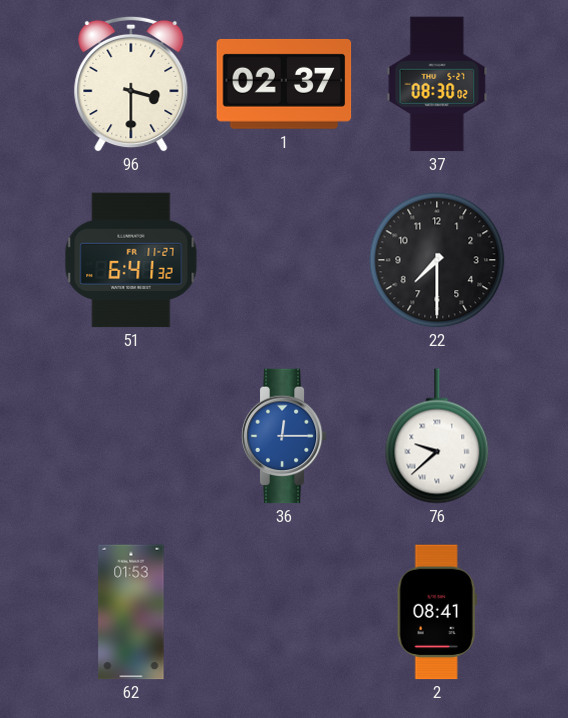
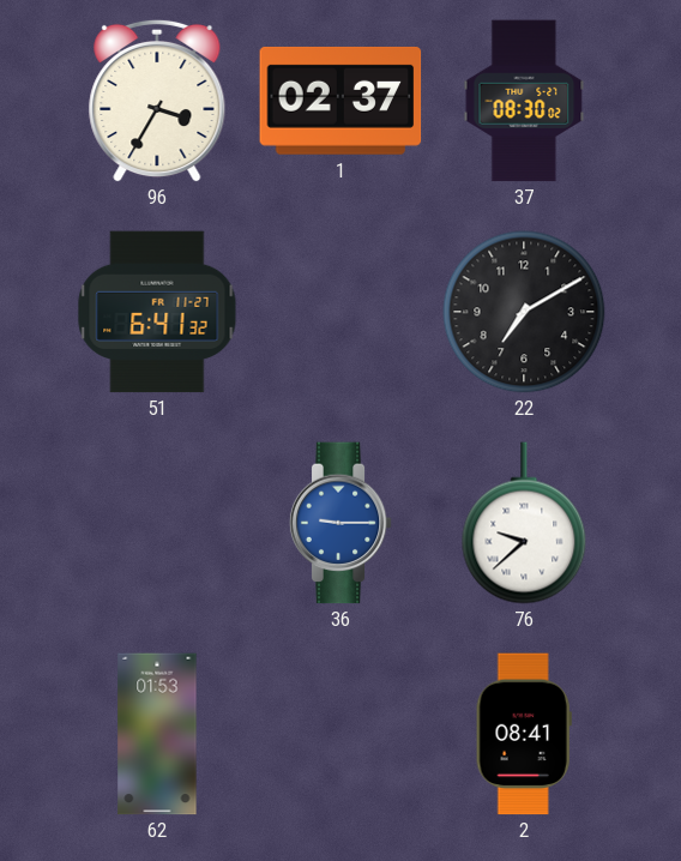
96: 3:30 -> 3:35 (157, 101)
22: 7:30 -> 7:10 (524, 312)
36: 12:15 -> 9:15 (340, 523)
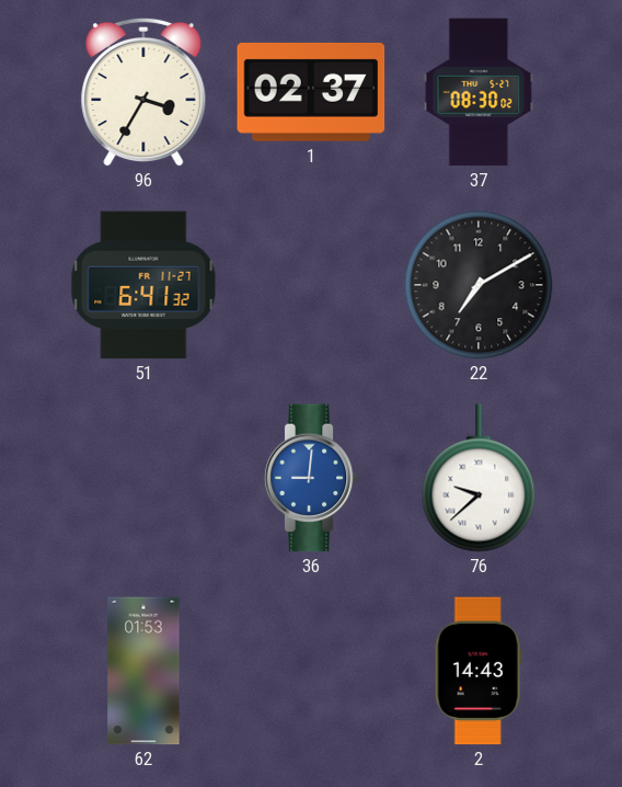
36: 9:15 -> 9:01 (311, 478)
2: 08:41 -> 14:43 (479, 671)
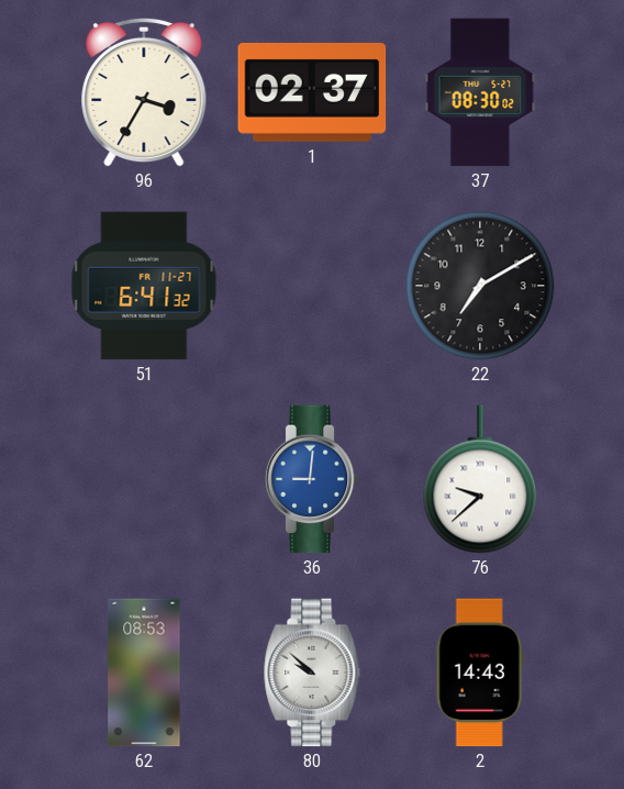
62: 01:53 -> 08:53 (144, 673)
80: none -> 9:52 (312, 673)
